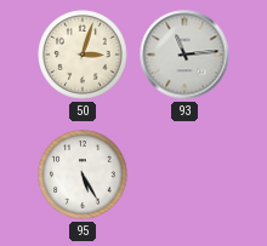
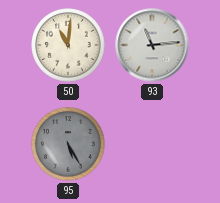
50: 3:03 -> 11:01 (68, 45)
95 dial: white -> grey (68, 144)
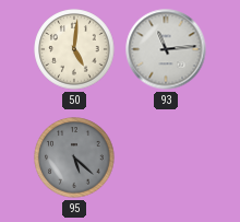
50: 11:01 -> 5:01 (74, 49)
95: 5:25 -> 5:22 (74, 157)
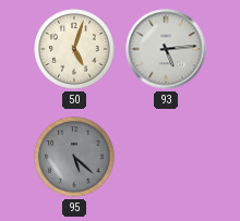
50: 5:01 -> 5:03 (74, 49)
93: 11:14 -> 5:14 (166, 49)
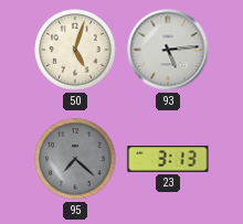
95: 5:22 -> 7:22 (75, 159)
23: none -> 3:13 (168, 160)
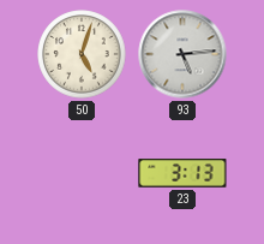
95: 7:22 -> none (75, 159)
